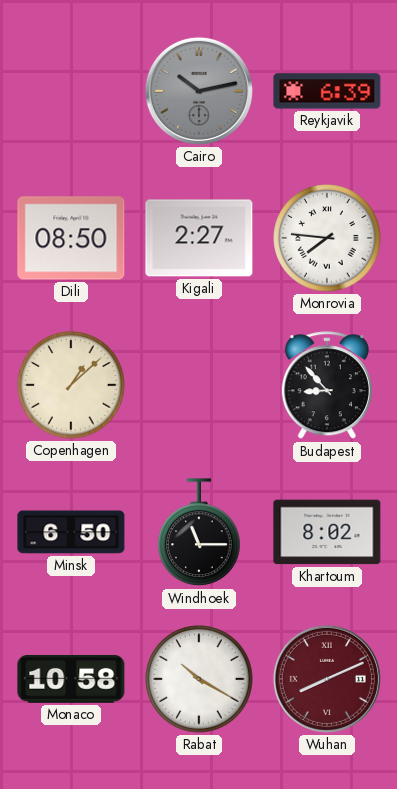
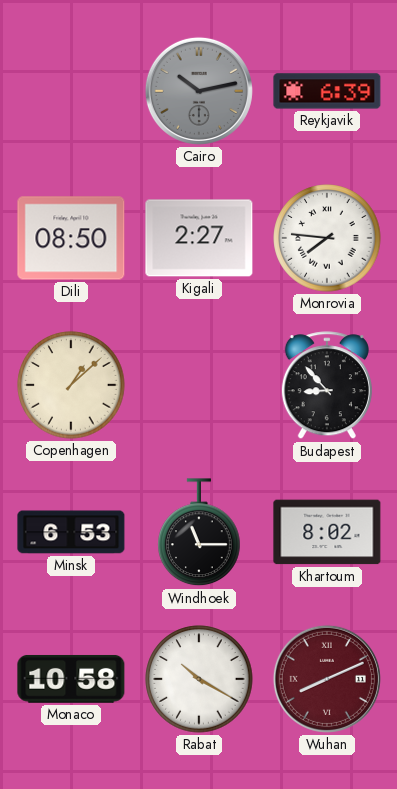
Minsk: 6:50 -> 6:53 (71, 532)
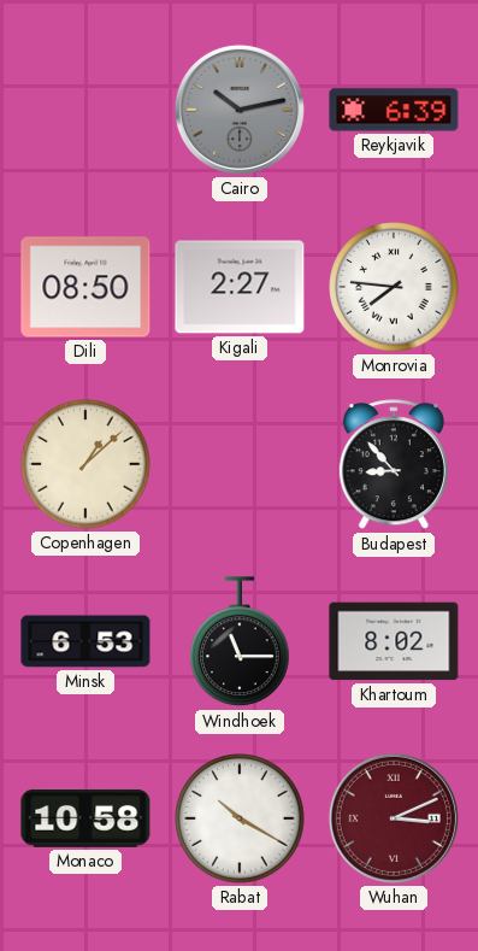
Wuhan: 8:11 -> 3:11 (394, 818)
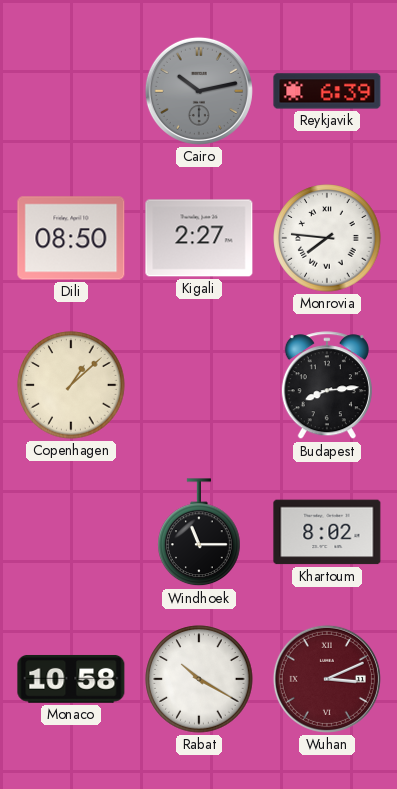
Budapest: 8:53 -> 8:14 (327, 386)
Minsk: 6:53 -> none (85, 641)
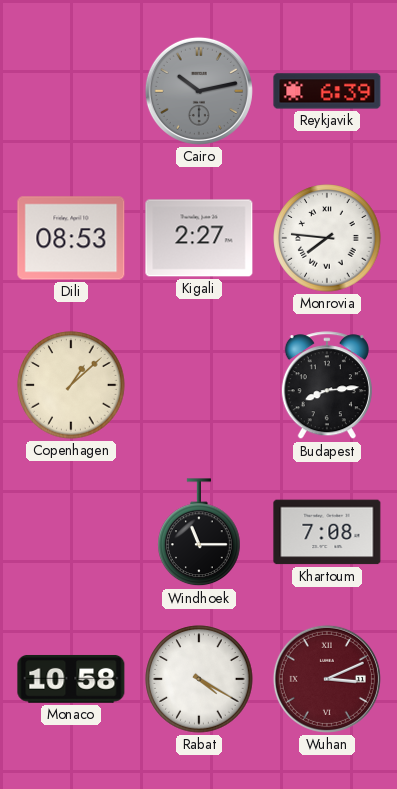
Dili: 08:50 -> 08:53 (71, 238)
Khartoum: 8:02 -> 7:08 (327, 532)
Rabat: 10:20 -> 4:20 (199, 679)
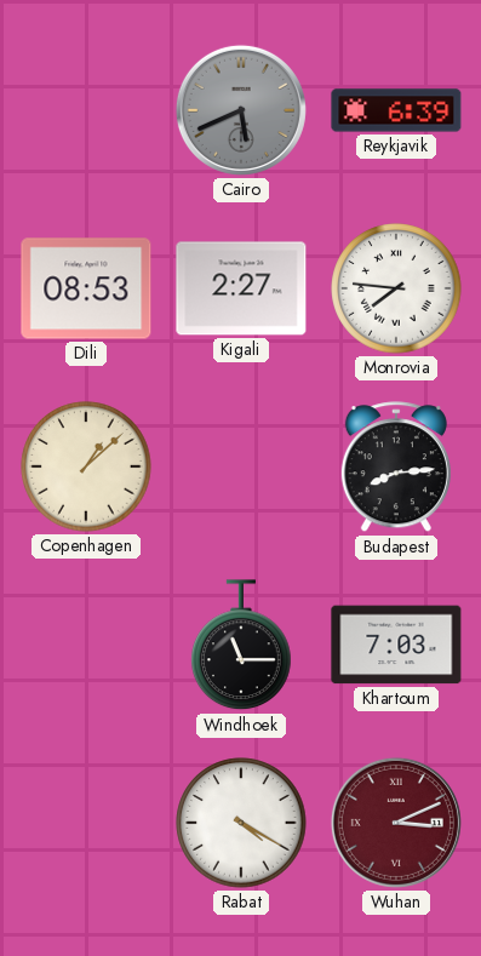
Cairo: 10:13 -> 5:41 (241, 110)
Khartoum: 7:08 -> 7:03 (396, 645)
Monaco: 10:58 -> none (71, 679)
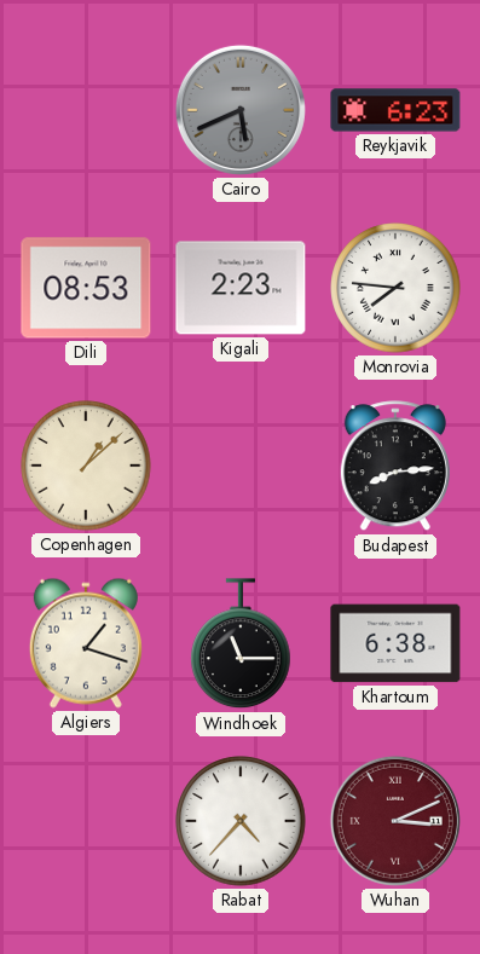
Reykjavik: 6:39 -> 6:23 (395, 110)
Kigali: 2:27 -> 2:23 (241, 288)
Algiers: none -> 1:18 (86, 643)
Khartoum: 7:03 -> 6:38 (395, 643)
Rabat: 4:20 -> 4:37 (241, 821)
